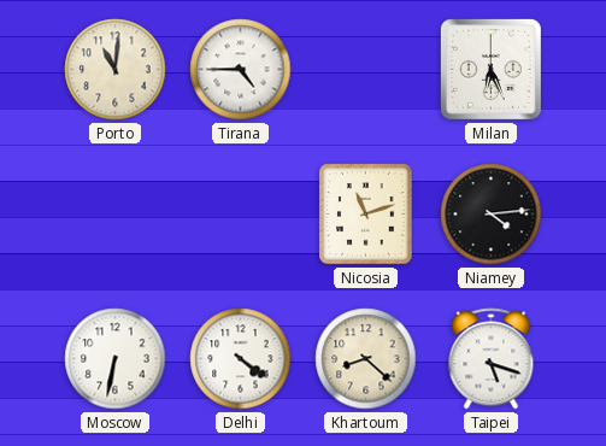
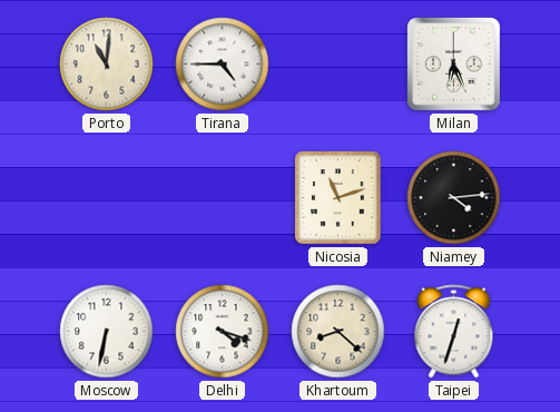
Delhi: 4:21 -> 4:18 (223, 332)
Taipei: 5:18 -> 12:33 (454, 332)
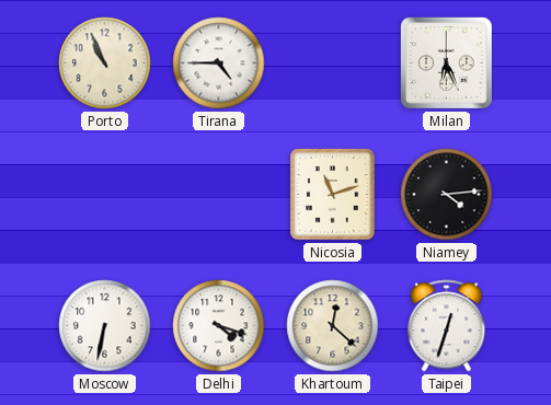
Porto: 11:01 -> 10:56 (105, 63)
Khartoum: 8:22 -> 12:22 (333, 326)
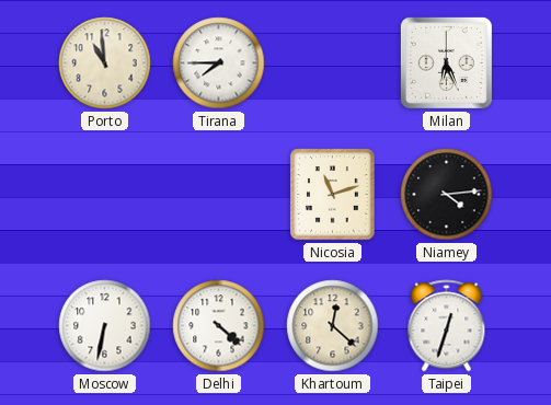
Porto: 10:56 -> 10:59 (105, 63)
Tirana: 4:45 -> 7:45 (219, 63)
Delhi: 4:18 -> 4:22 (219, 326)
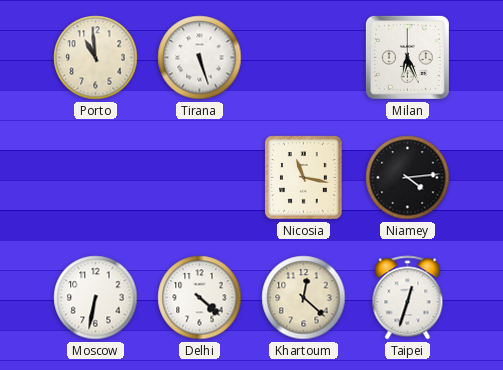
Tirana: 7:45 -> 5:27 (200, 58)
Nicosia: 11:12 -> 11:17 (304, 178)
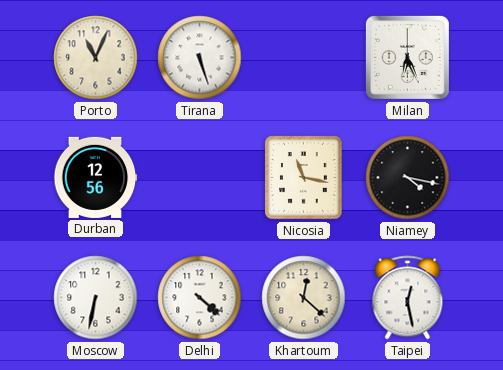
Porto: 10:59 -> 11:04 (96, 58)
Durban: none -> 12:56 (95, 177)
Niamey: 4:14 -> 4:17 (408, 178)
Taipei: 12:33 -> 12:28 (408, 298)
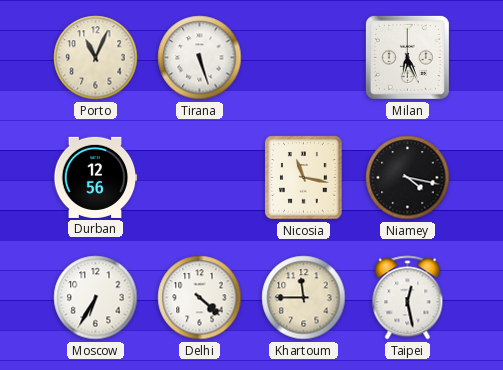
Moscow: 6:32 -> 6:35 (96, 298)
Khartoum: 12:22 -> 11:45 (304, 298)
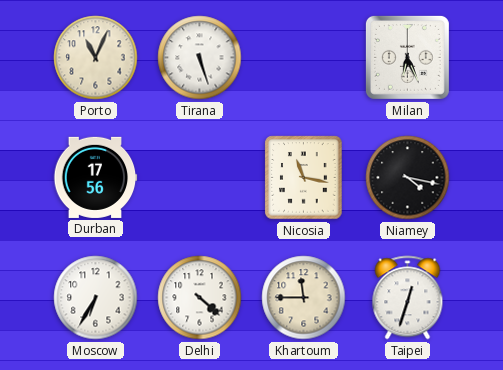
Durban: 12:56 -> 17:56 (95, 177)
Taipei: 12:28 -> 12:33 (408, 298)
